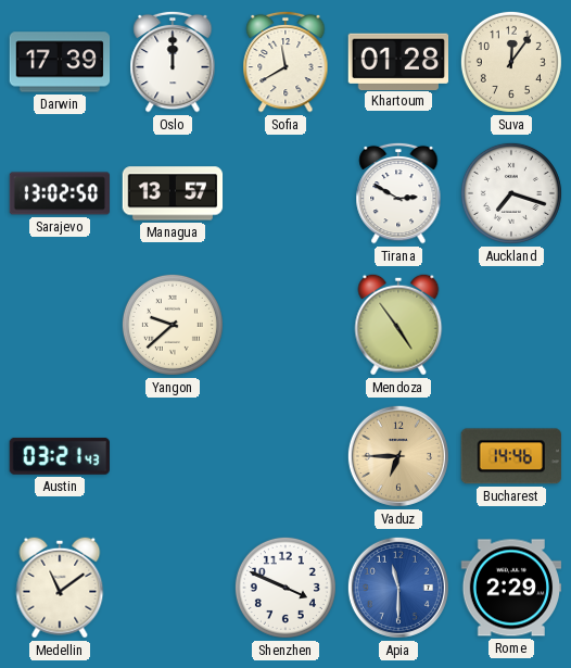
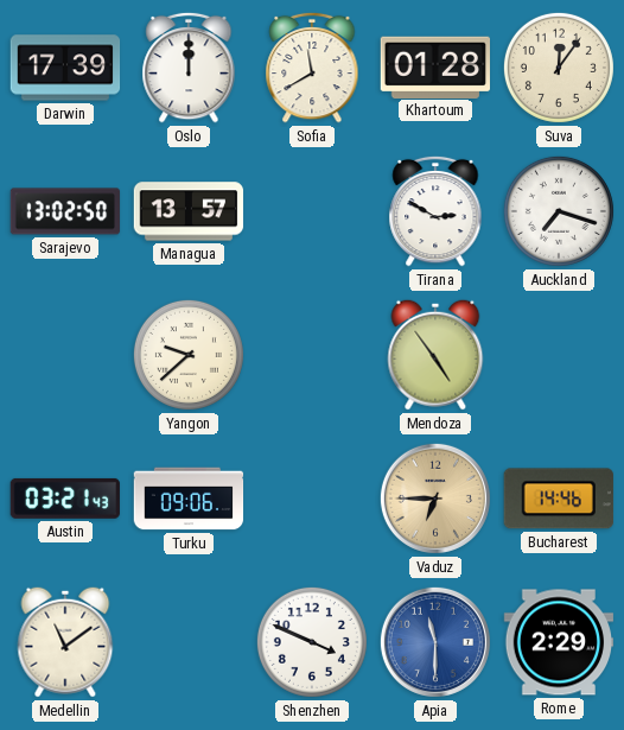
Turku: none -> 09:06 (189, 499)
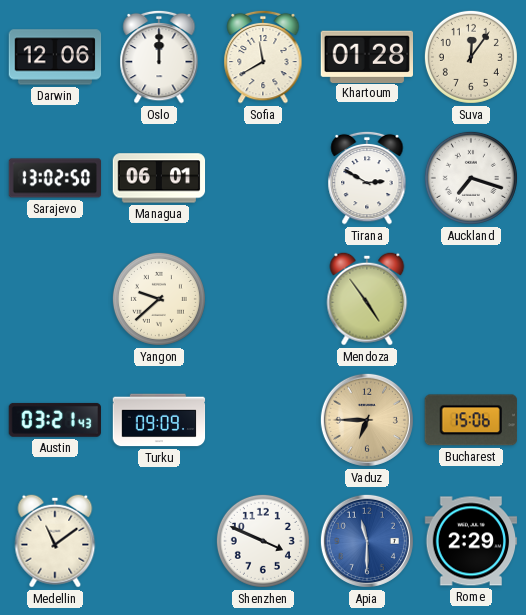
Darwin: 17:39 -> 12:06 (55, 57)
Managua: 13:57 -> 06:01 (159, 178)
Turku: 09:06 -> 09:09 (159, 420)
Bucharest: 14:46 -> 15:06 (471, 420)
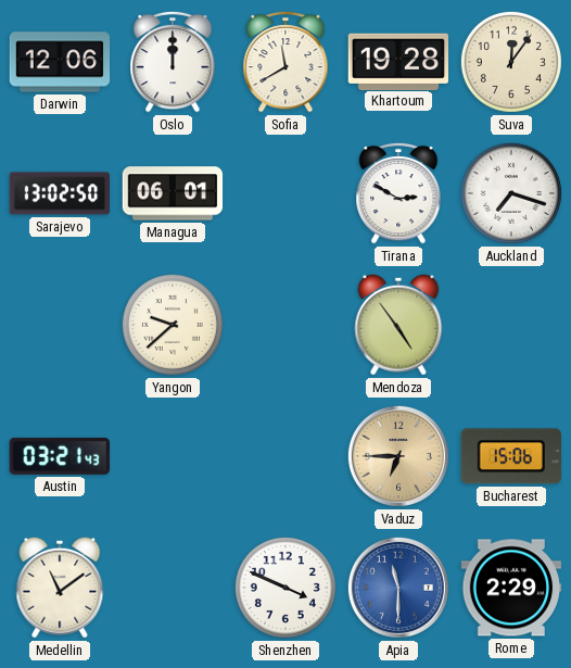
Khartoum: 01:28 -> 19:28 (397, 61)
Turku: 09:09 -> none (159, 420)
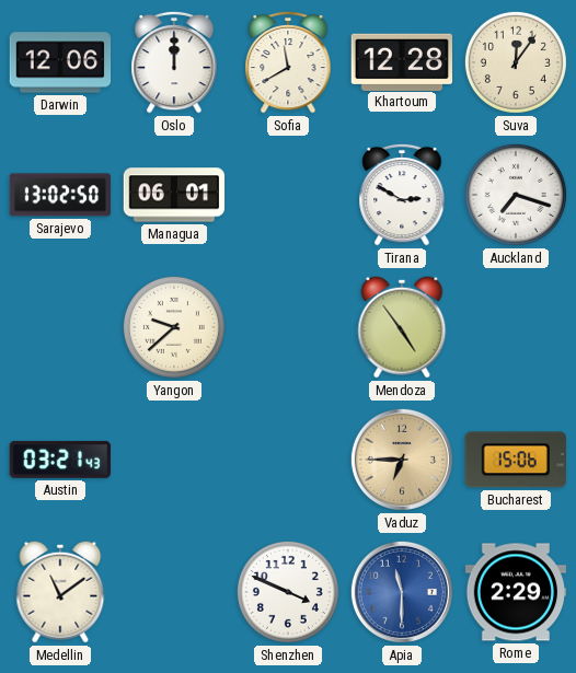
Khartoum: 19:28 -> 12:28 (401, 61)
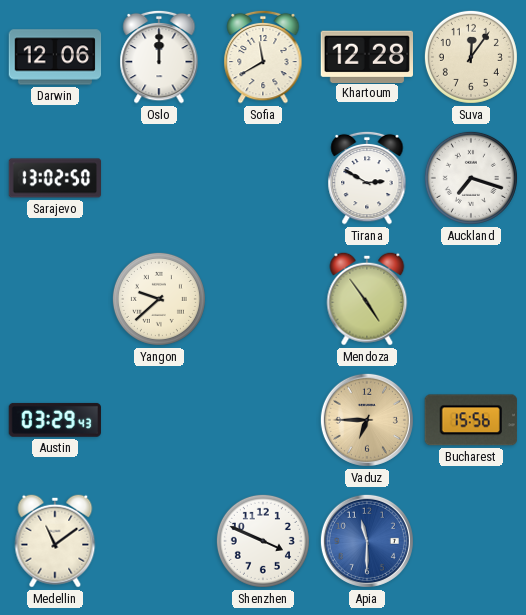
Managua: 06:01 -> none (174, 195)
Austin: 03:21 -> 03:29 (55, 420)
Bucharest: 15:06 -> 15:56 (471, 420)
Rome: 2:29 -> none (516, 592)
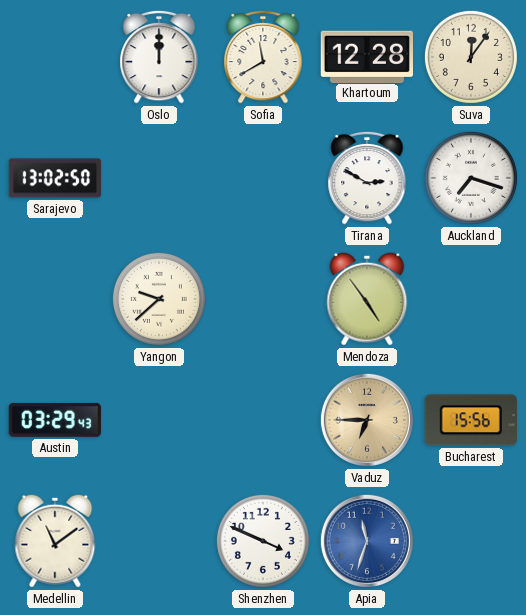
Darwin: 12:06 -> none (55, 57)
Apia: 11:30 -> 11:33 (367, 541)
